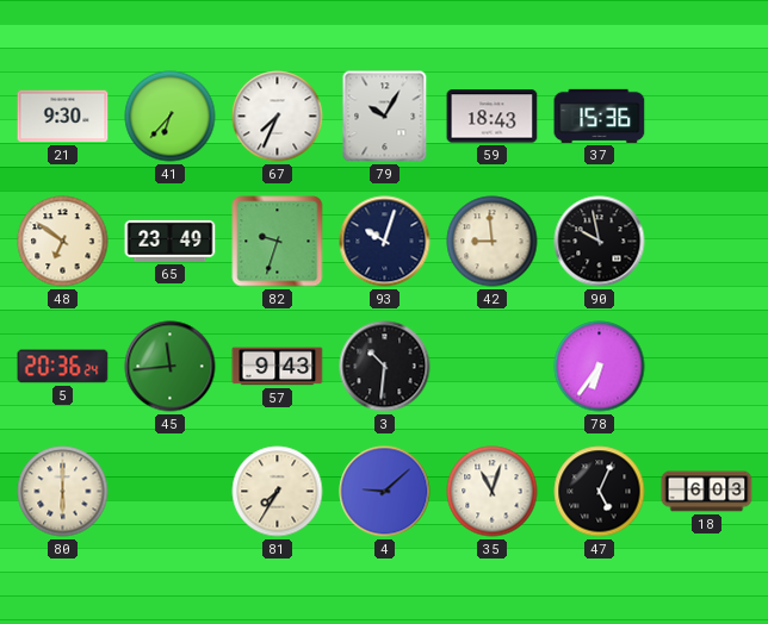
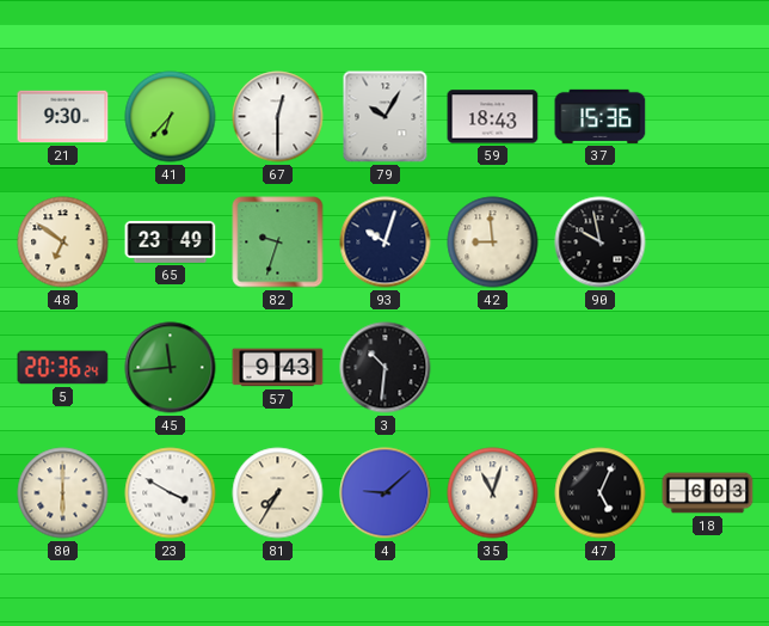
67: 7:34 -> 12:30 (278, 117)
78: 6:36 -> none (600, 367)
23: none -> 3:50 (171, 493)
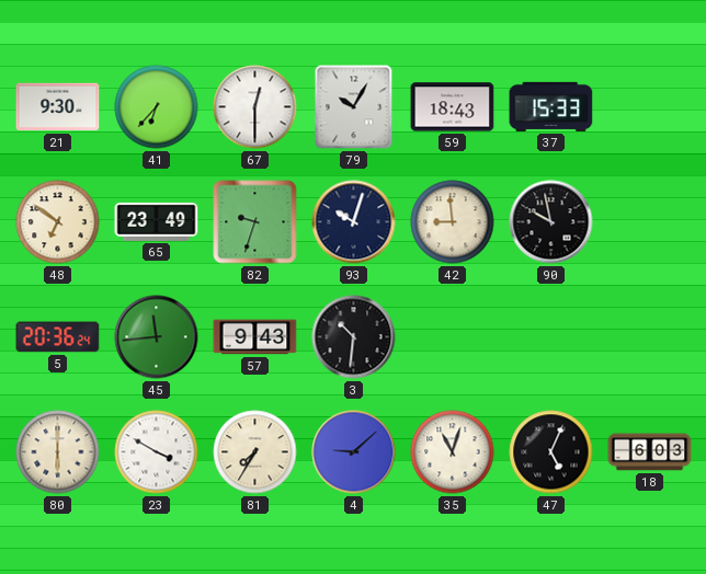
37: 15:36 -> 15:33 (551, 106)
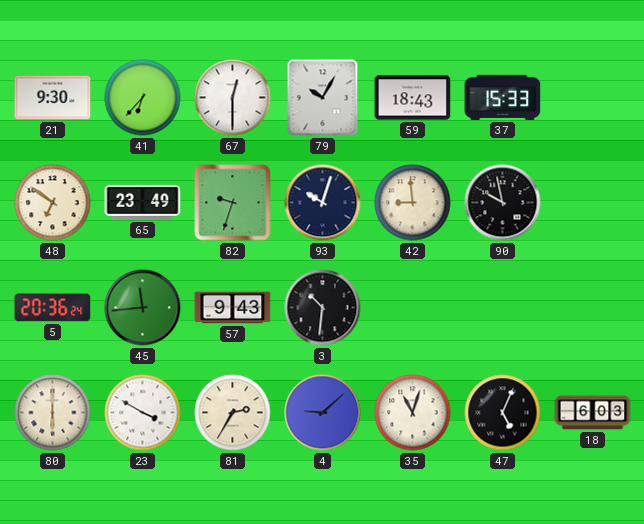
81: 7:35 -> 2:35 (233, 413)
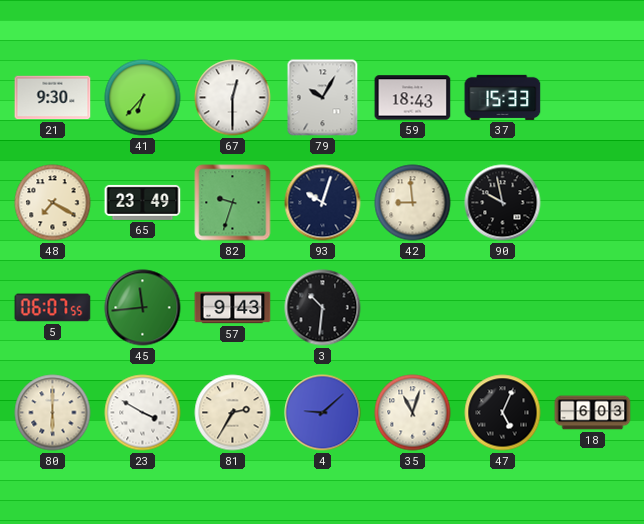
48: 6:51 -> 7:20 (53, 203)
5: 20:36 -> 06:07 (53, 308)
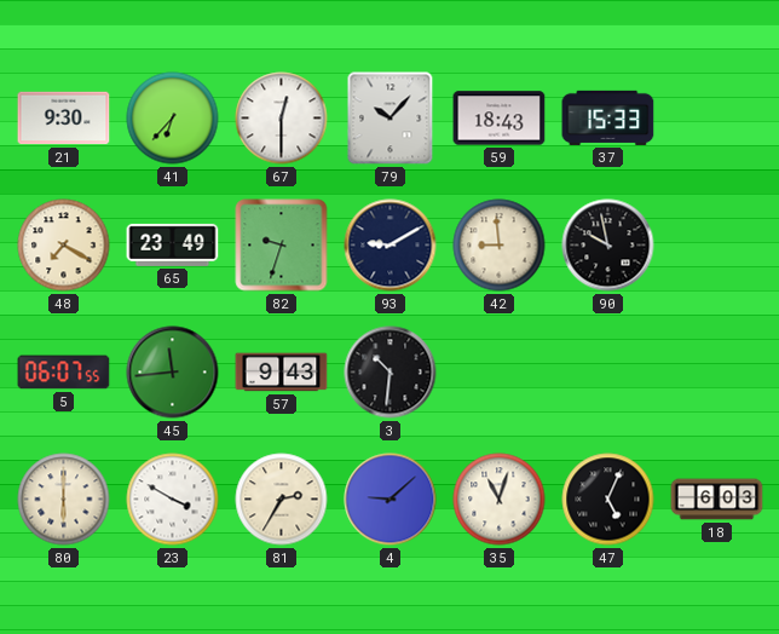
79: 10:05 -> 10:07 (391, 119)
93: 10:03 -> 9:10 (391, 246)
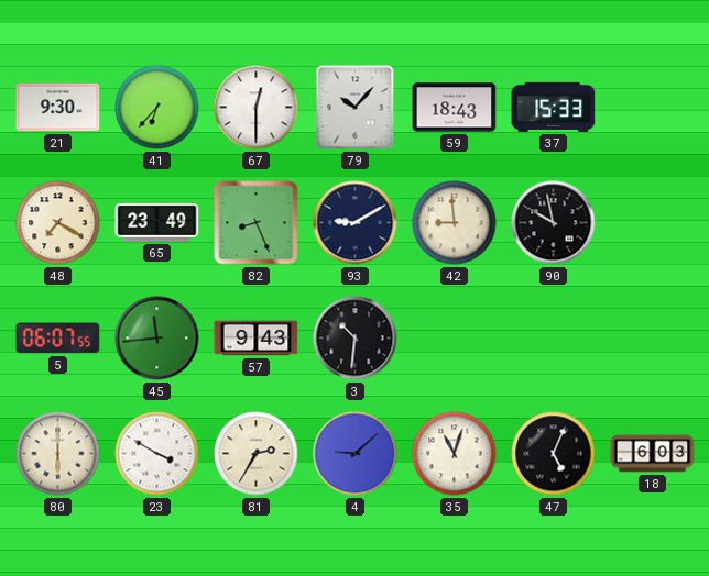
82: 9:33 -> 8:26 (257, 223)
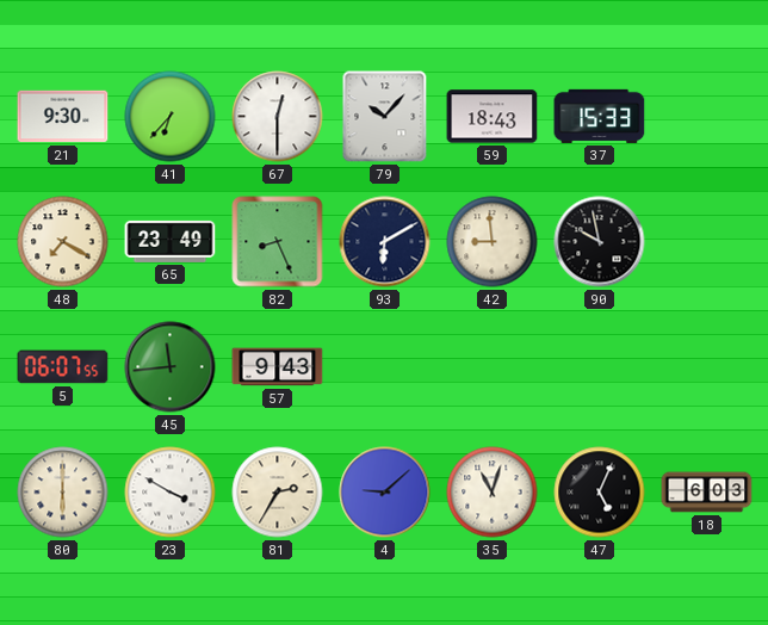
93: 9:10 -> 6:10 (385, 242)
3: 10:31 -> none (356, 339)
